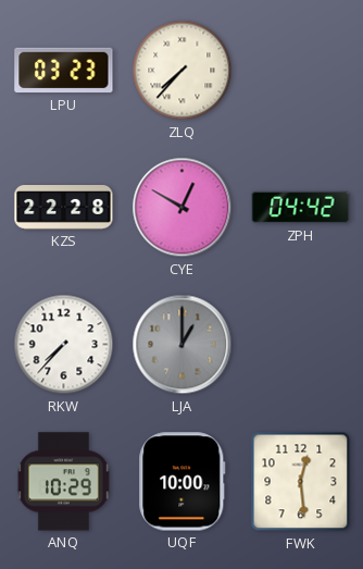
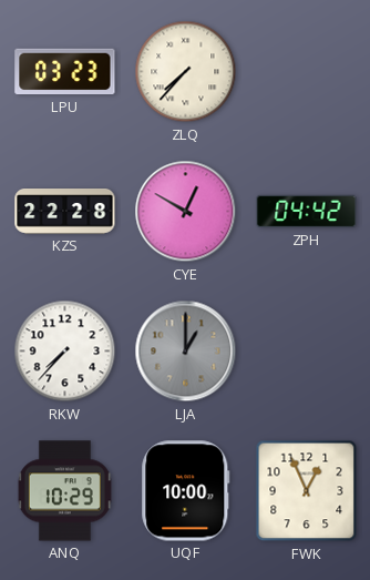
FWK: 12:29 -> 12:56 (307, 491)
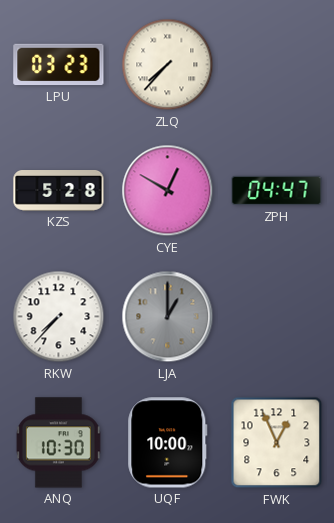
KZS: 22:28 -> 5:28 (59, 191)
ZPH: 04:42 -> 04:47 (277, 191)
ANQ: 10:29 -> 10:30 (58, 443)
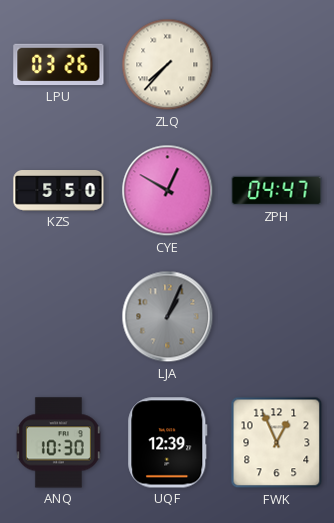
LPU: 03:23 -> 03:26 (59, 65)
KZS: 5:28 -> 5:50 (59, 191)
RKW: 7:37 -> none (59, 317)
LJA: 1:00 -> 1:04 (168, 317)
UQF: 10:00 -> 12:39 (168, 443)
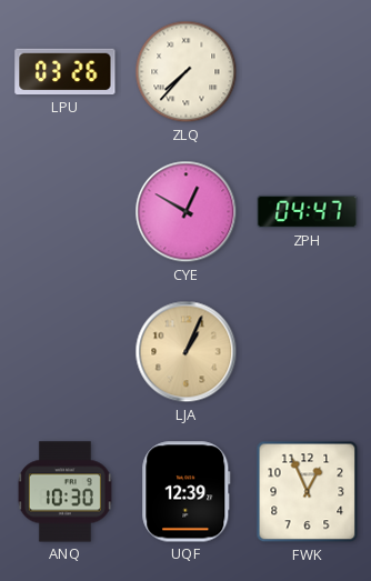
KZS: 5:50 -> none (59, 191)
LJA dial: grey -> champagne (187, 352)
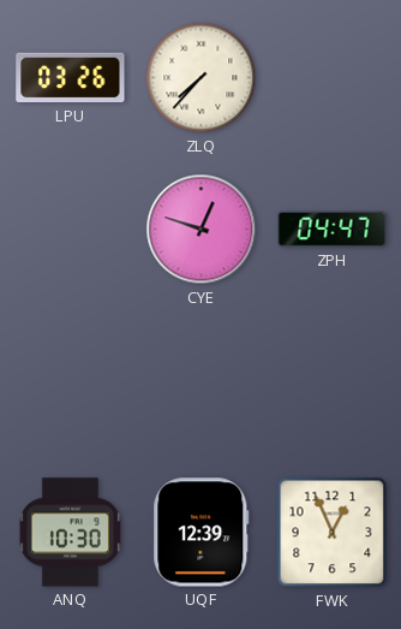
CYE: 12:50 -> 12:48 (202, 230)
LJA: 1:04 -> none (187, 352)
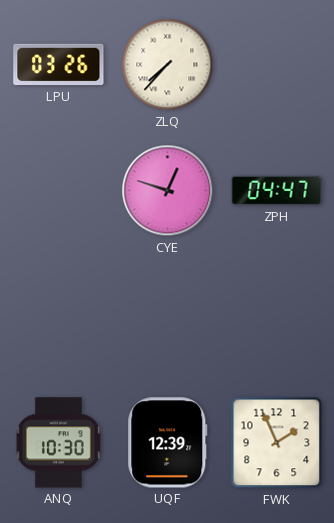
FWK: 12:56 -> 1:56 (277, 443)
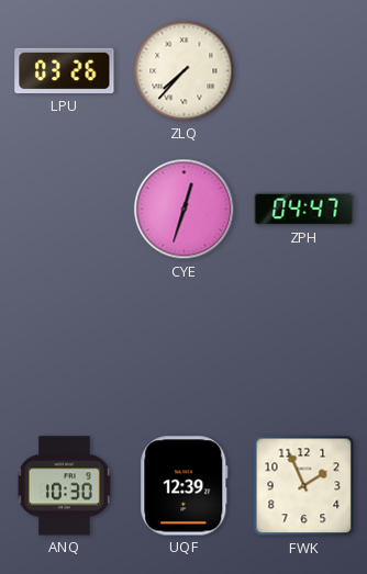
CYE: 12:48 -> 12:33 (185, 210)
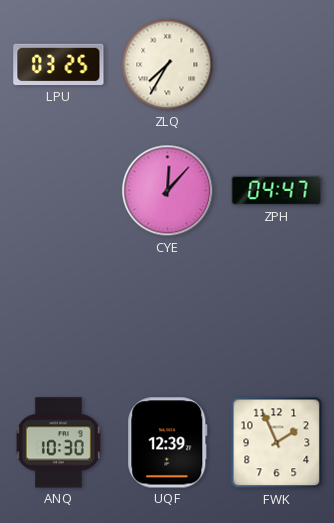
LPU: 03:26 -> 03:25 (59, 65)
ZLQ: 7:37 -> 7:35 (168, 65)
CYE: 12:33 -> 12:07 (168, 191)
